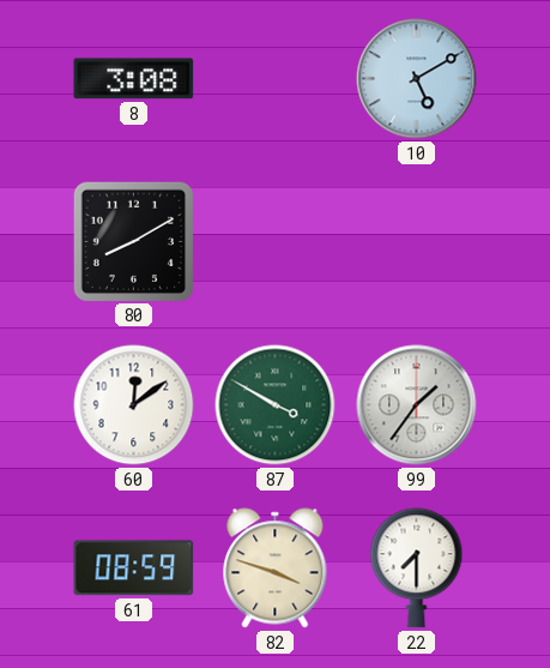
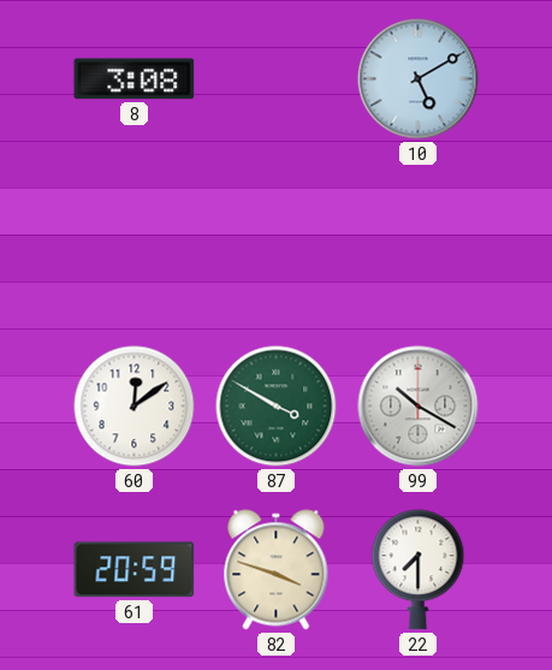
80: 8:10 -> none (133, 241)
99: 1:36 -> 10:20 (419, 407)
61: 08:59 -> 20:59 (135, 570)
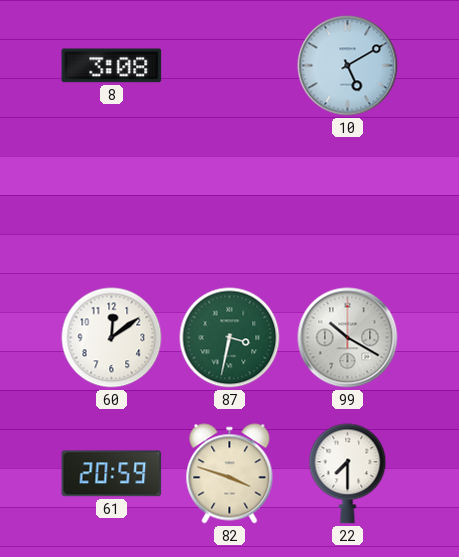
87: 3:50 -> 3:32 (230, 338)
